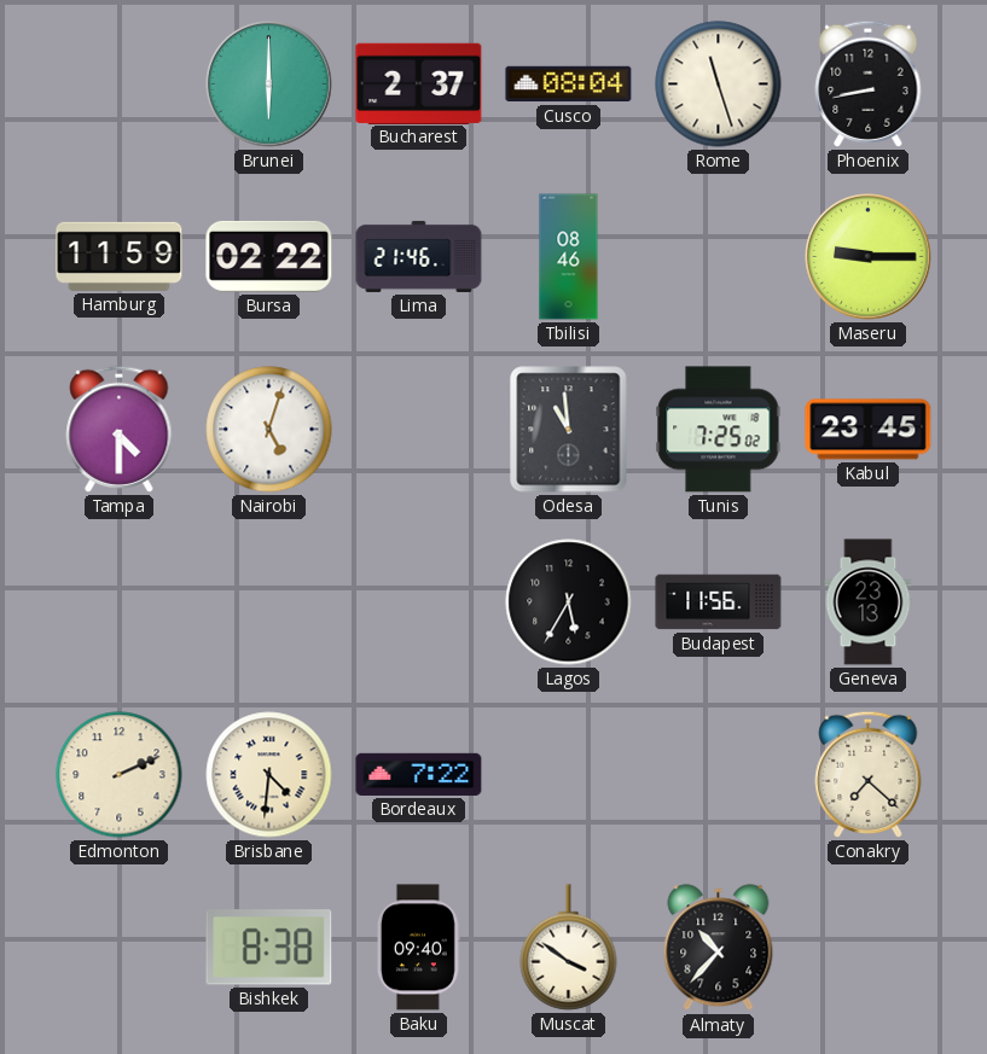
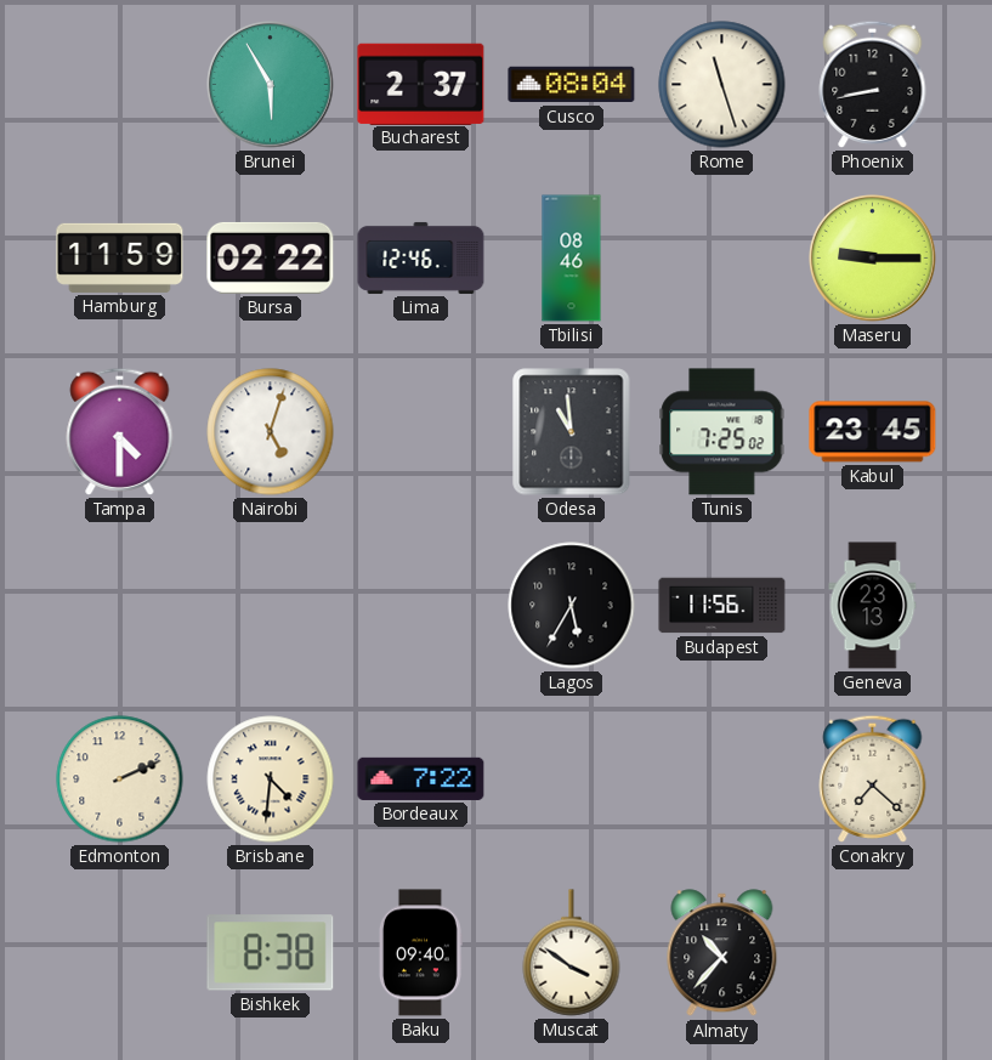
Brunei: 6:00 -> 5:55 (271, 85)
Lima: 21:46 -> 12:46 (421, 257)
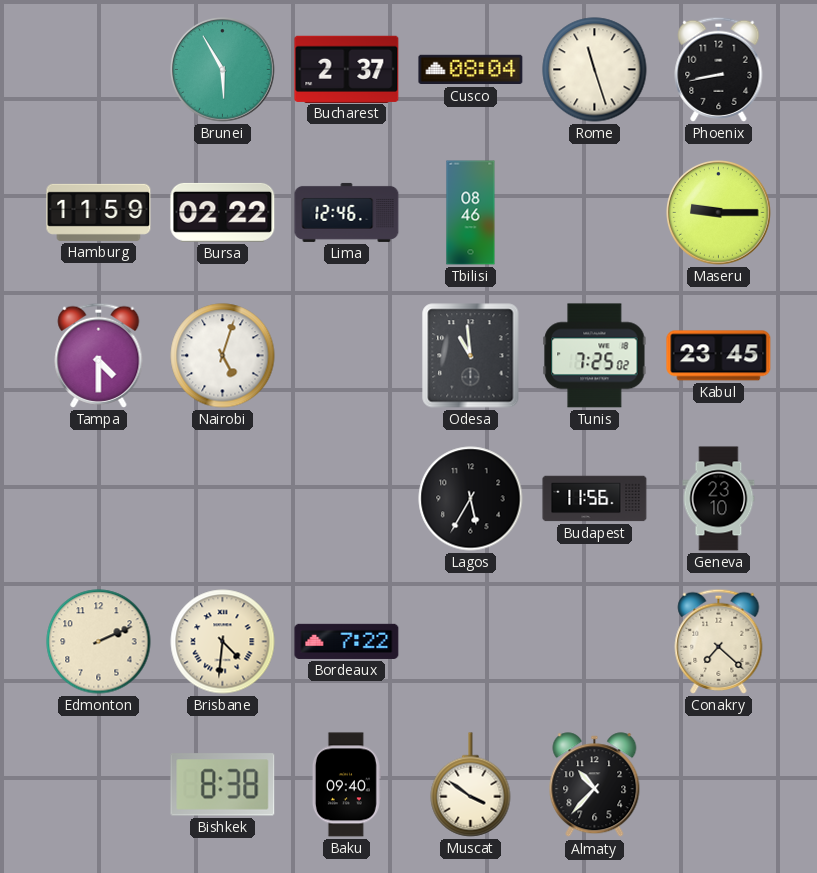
Geneva: 23:13 -> 23:10 (719, 499)
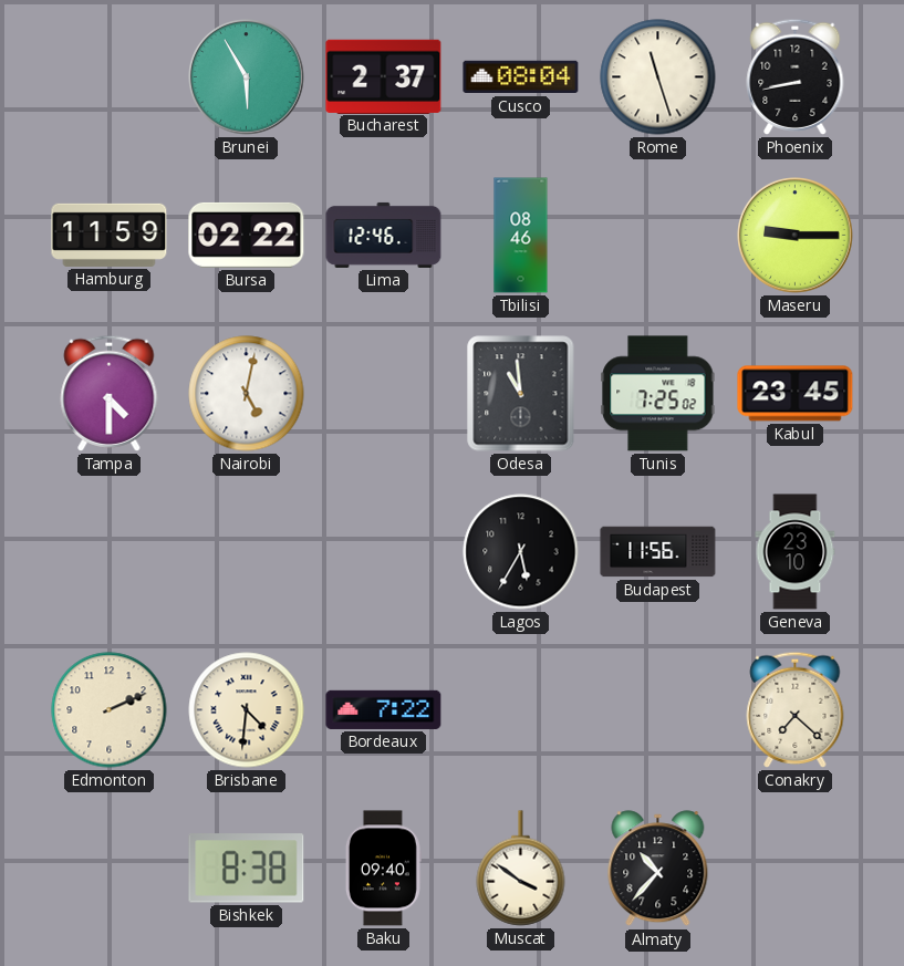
Nairobi: 5:03 -> 5:02 (247, 394)
